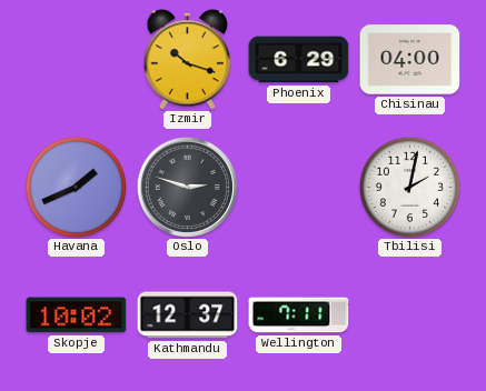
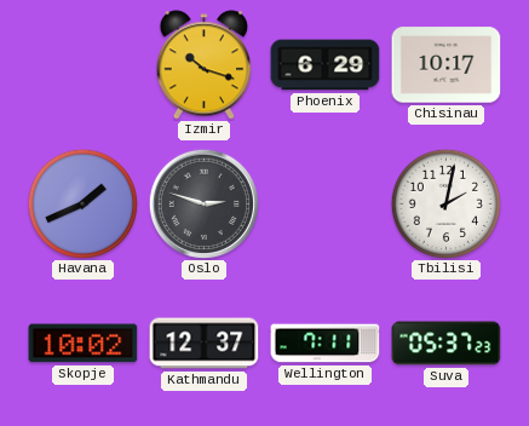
Chisinau: 04:00 -> 10:17 (447, 65)
Suva: none -> 05:37 (447, 344)
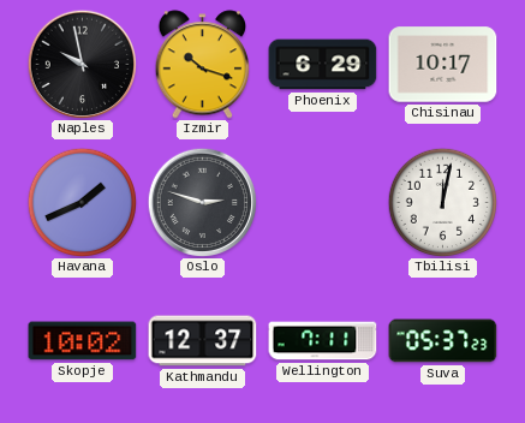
Naples: none -> 9:58 (82, 64)
Tbilisi: 2:02 -> 12:02 (442, 202)
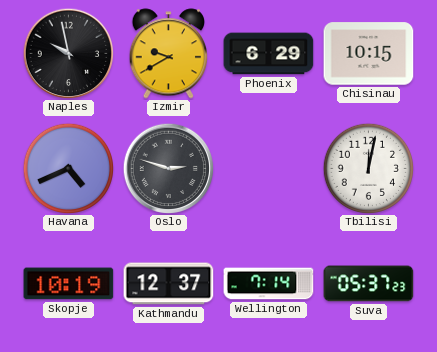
Izmir: 10:18 -> 9:40 (169, 54)
Chisinau: 10:17 -> 10:15 (369, 54)
Havana: 1:41 -> 4:41 (68, 168)
Skopje: 10:02 -> 10:19 (69, 284)
Wellington: 7:11 -> 7:14 (269, 284)
